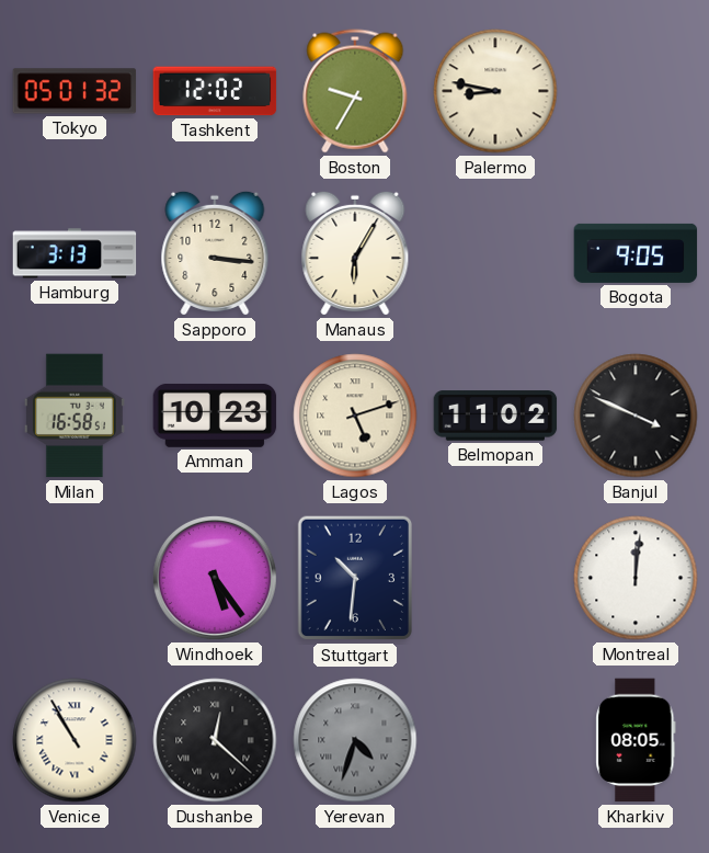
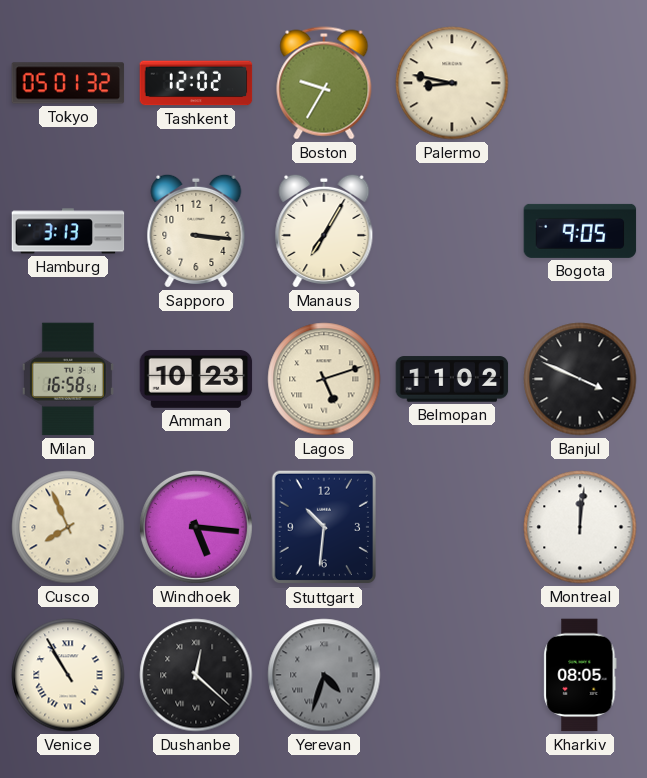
Manaus: 6:05 -> 7:05 (324, 231)
Cusco: none -> 7:56 (68, 527)
Windhoek: 5:24 -> 5:16 (196, 527)
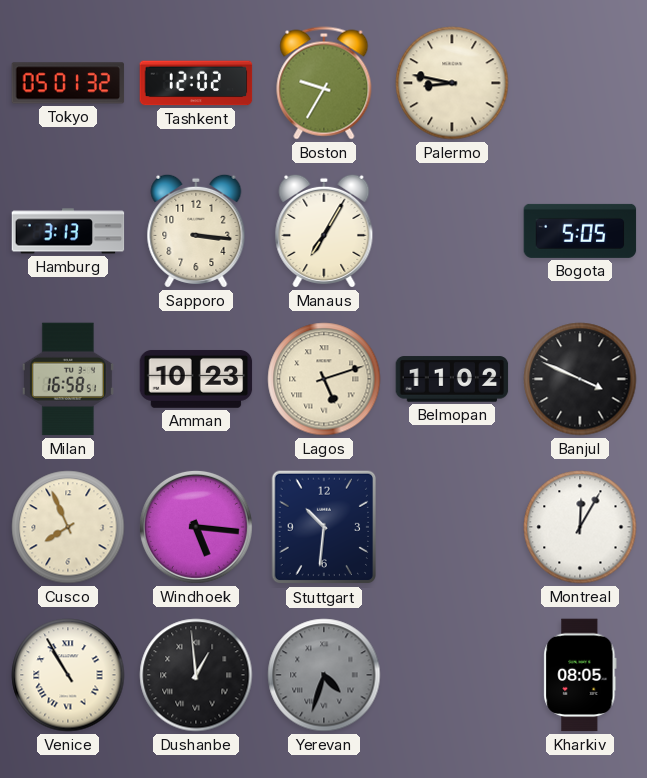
Bogota: 9:05 -> 5:05 (580, 231)
Montreal: 12:01 -> 12:05 (580, 527)
Dushanbe: 12:22 -> 12:59 (196, 675)
